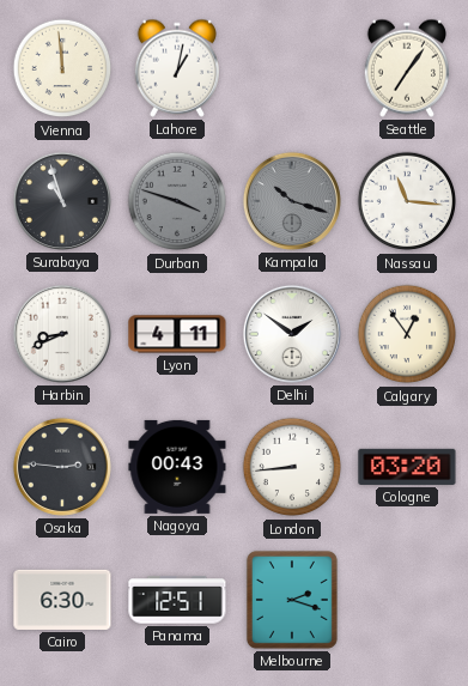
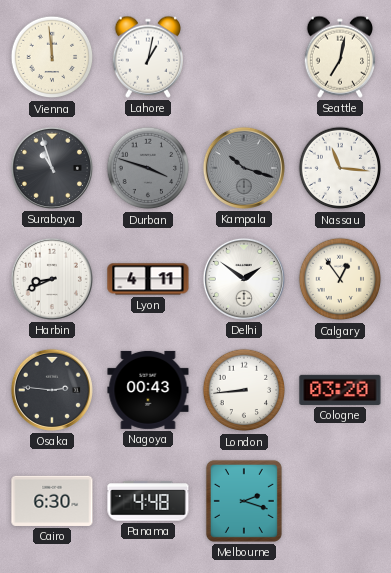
Seattle: 7:06 -> 7:02 (339, 57)
Panama: 12:51 -> 4:48 (148, 501)
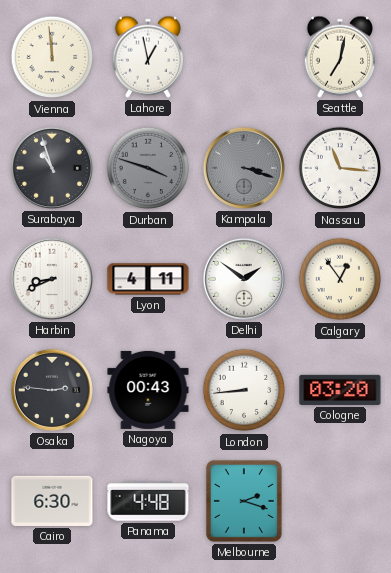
Lahore: 1:02 -> 12:58 (147, 57)
Kampala: 10:18 -> 3:18 (244, 168)
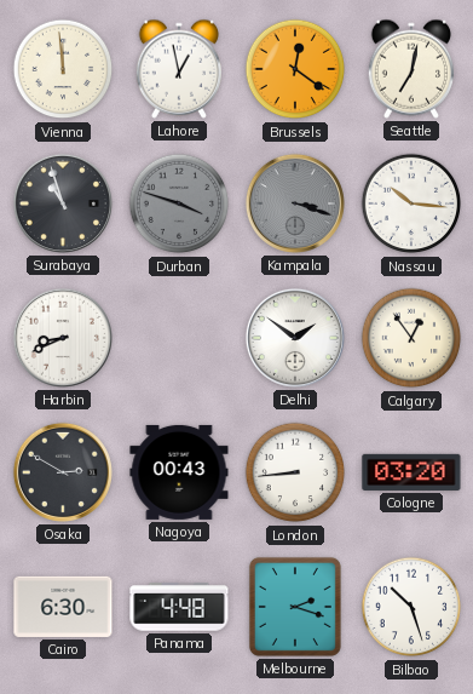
Brussels: none -> 12:21 (295, 69)
Nassau: 11:16 -> 10:16 (411, 203)
Lyon: 4:11 -> none (148, 279)
Osaka: 2:46 -> 2:50 (63, 472)
Bilbao: none -> 10:27 (411, 607)
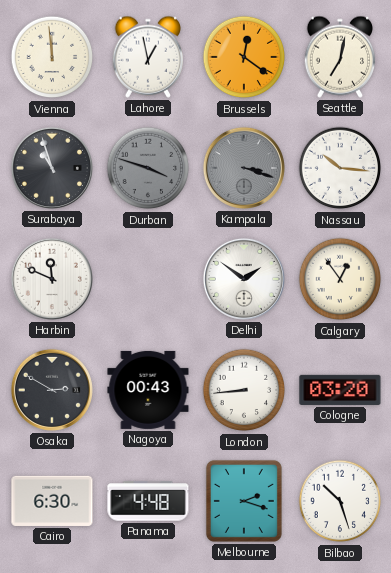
Harbin: 8:41 -> 11:49 (52, 279)
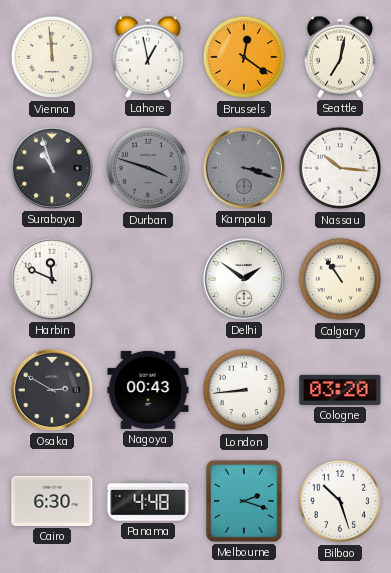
Calgary: 12:54 -> 10:54 (340, 279)
